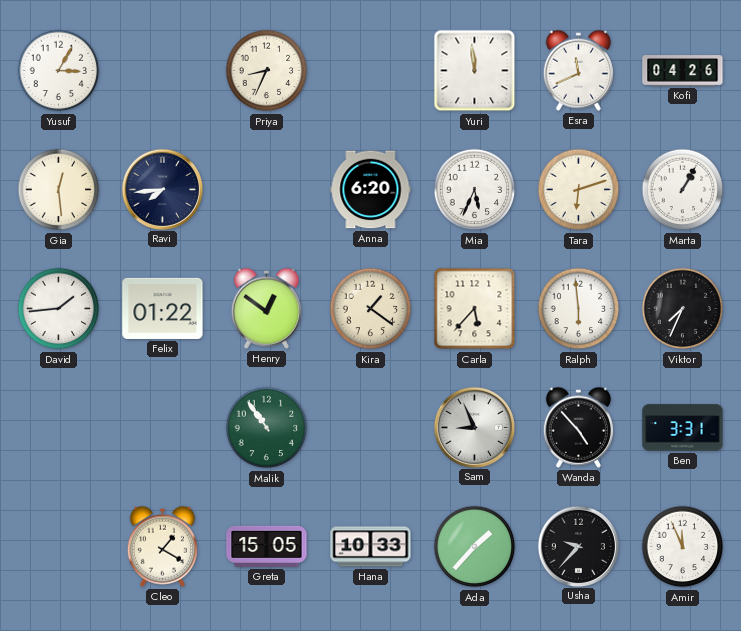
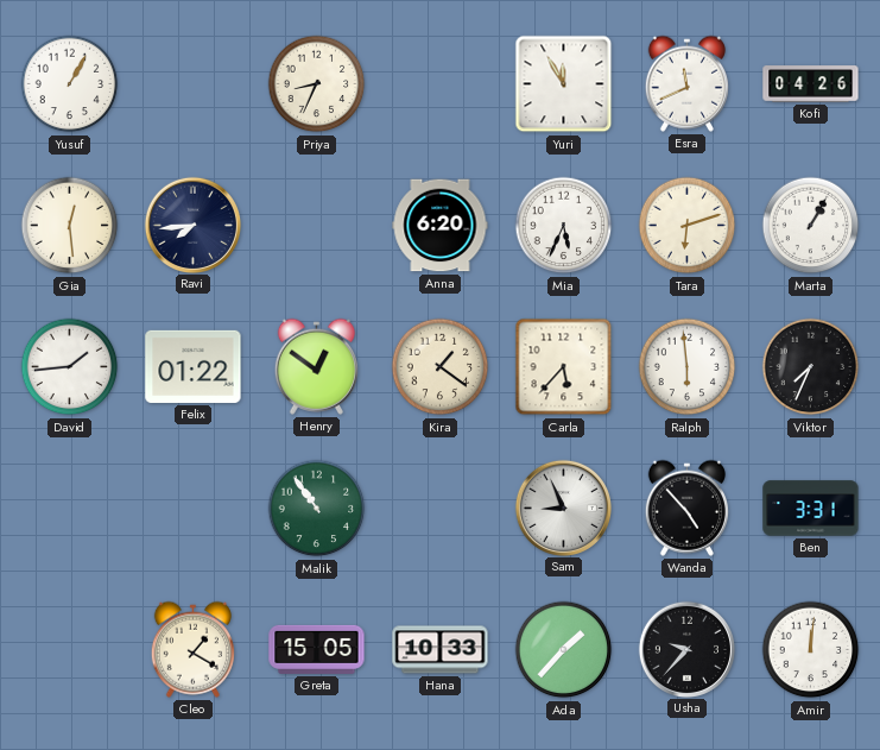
Yusuf: 3:05 -> 1:05 (70, 84)
Yuri: 11:59 -> 11:55 (564, 84)
Amir: 11:56 -> 12:01 (811, 650)
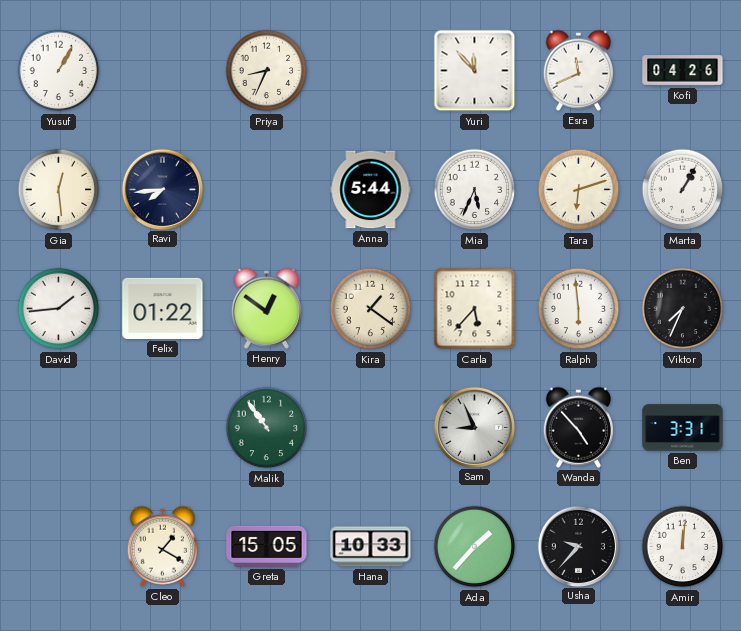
Yuri: 11:55 -> 11:53 (475, 71)
Anna: 6:20 -> 5:44 (371, 190)
